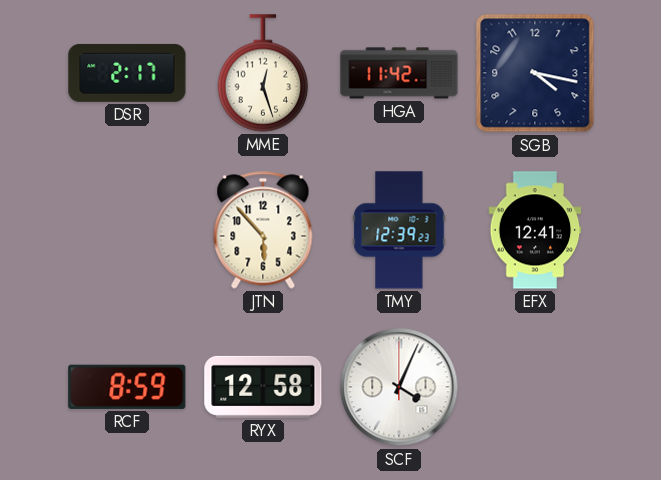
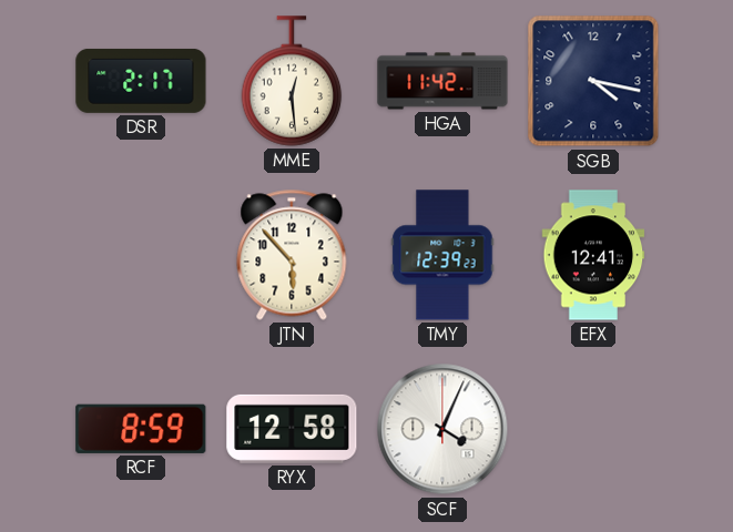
MME: 12:27 -> 12:29 (292, 81)
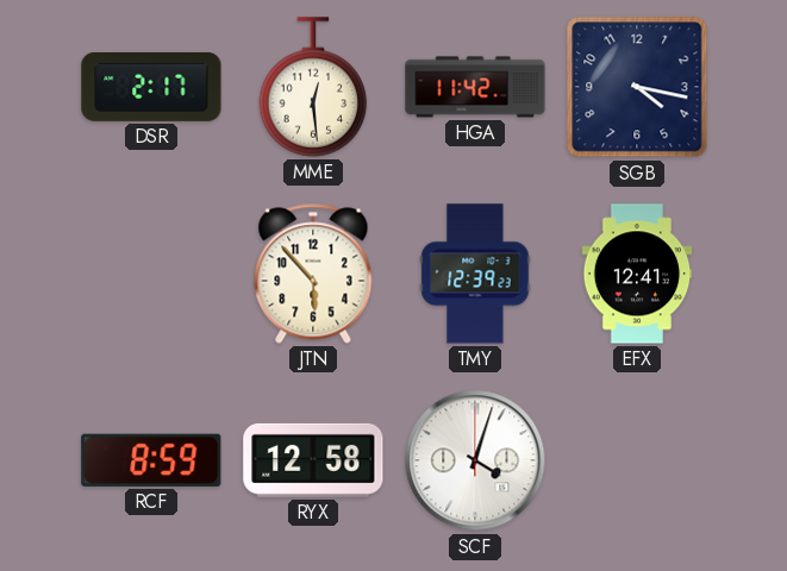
SCF: 4:04 -> 4:03 (475, 460)
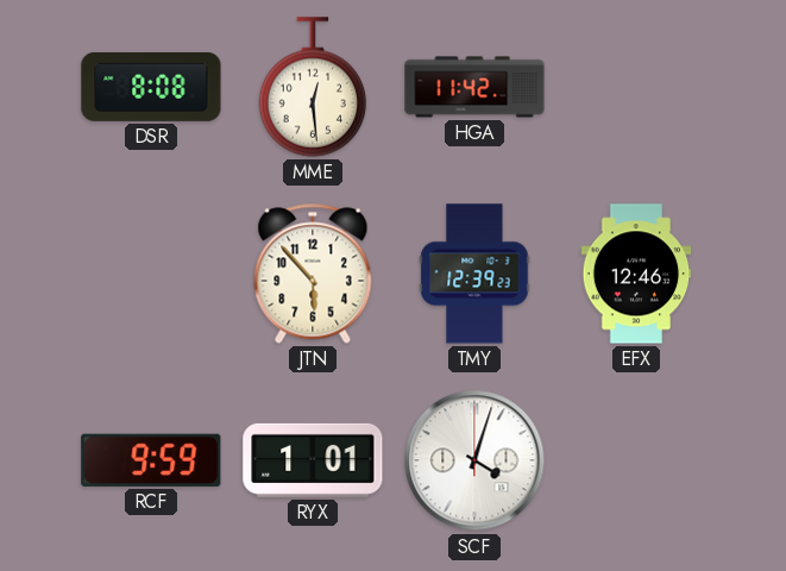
DSR: 2:17 -> 8:08 (151, 87)
SGB: 4:17 -> none (637, 87)
EFX: 12:41 -> 12:46 (636, 274)
RCF: 8:59 -> 9:59 (151, 460)
RYX: 12:58 -> 1:01 (313, 460)
